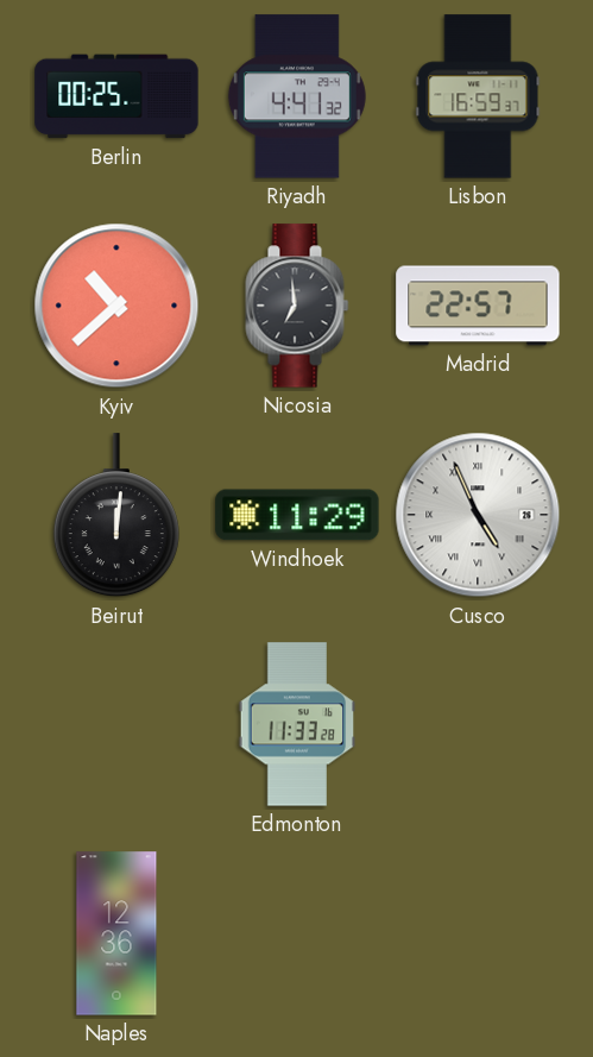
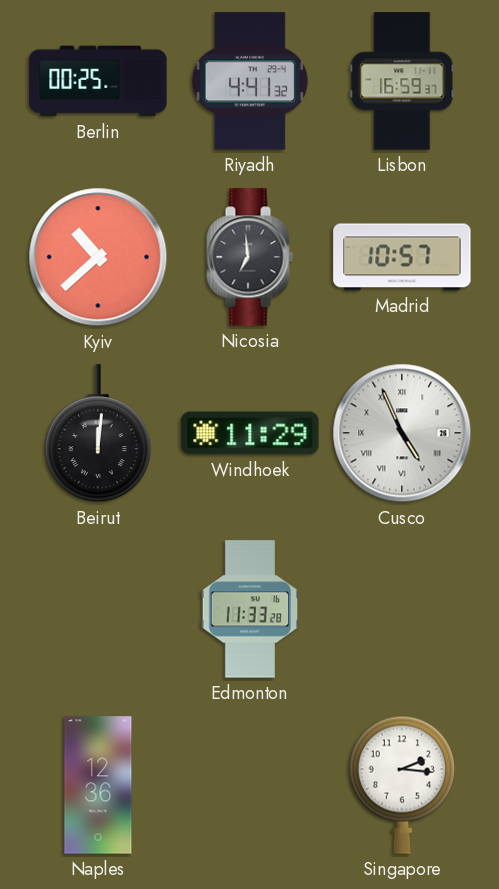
Madrid: 22:57 -> 10:57 (402, 257)
Singapore: none -> 2:16 (402, 785)
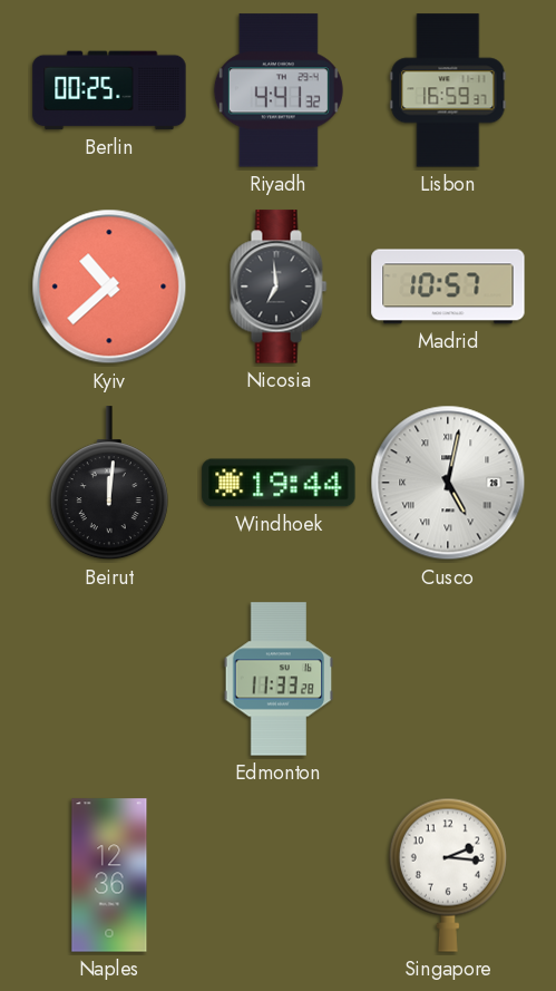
Windhoek: 11:29 -> 19:44 (279, 483)
Cusco: 4:56 -> 5:02 (448, 483)
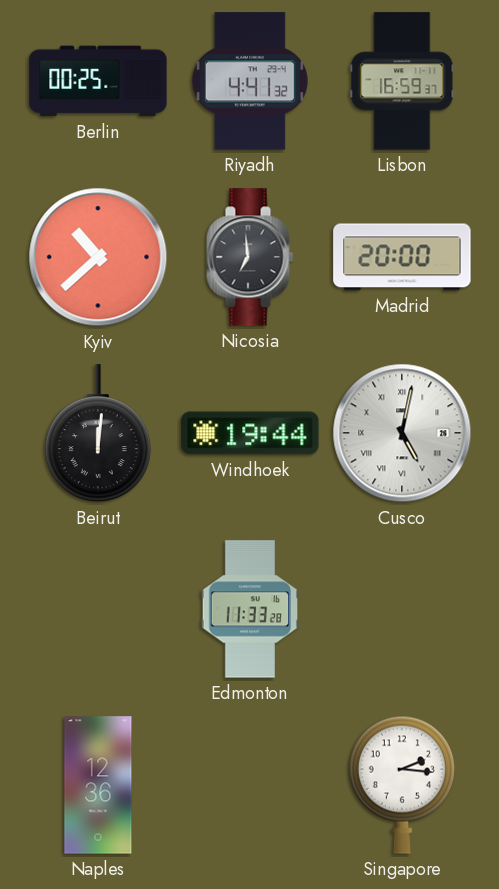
Madrid: 10:57 -> 20:00 (402, 257)
